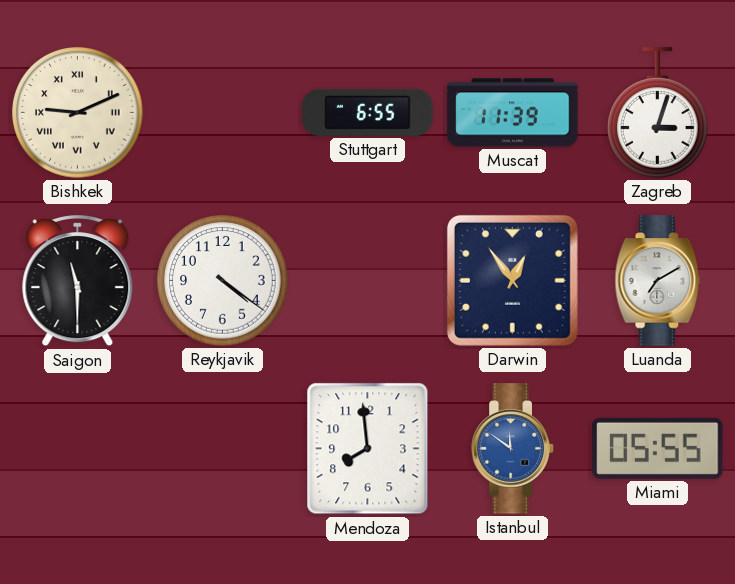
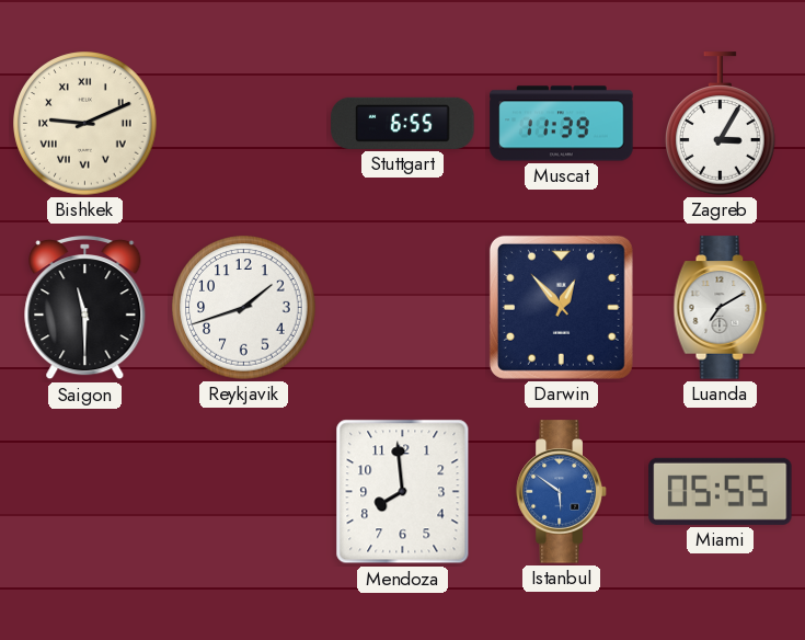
Zagreb: 3:03 -> 3:05 (721, 124)
Reykjavik: 4:21 -> 1:42 (244, 308)
Darwin: 12:54 -> 12:53 (561, 307)
Istanbul: 11:51 -> 5:51 (562, 492)
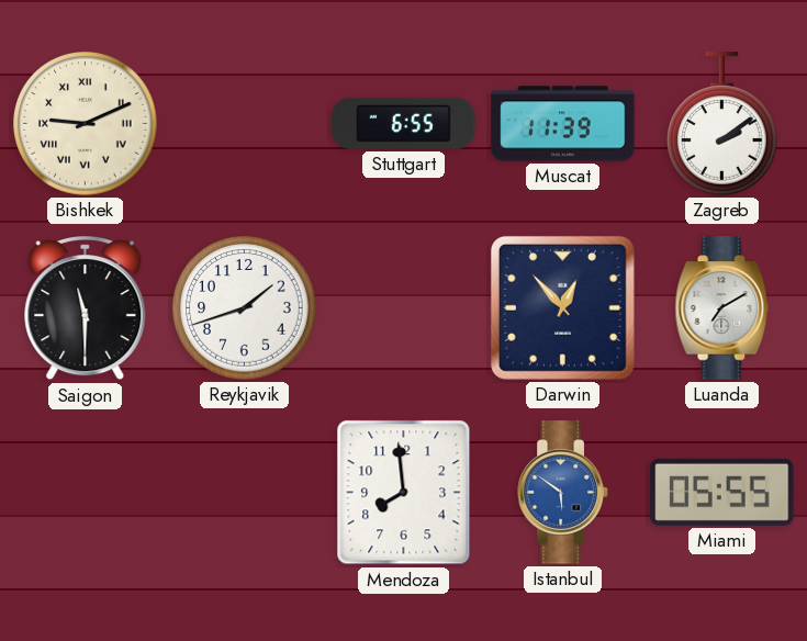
Zagreb: 3:05 -> 2:09 (722, 124)
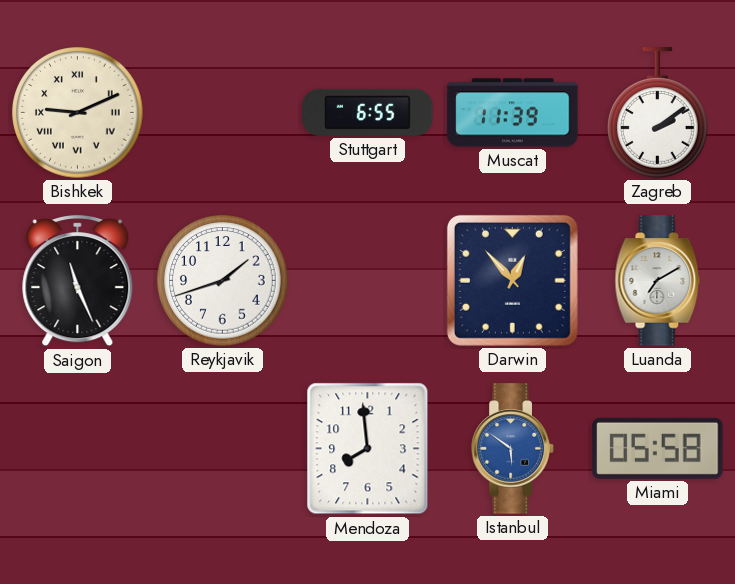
Saigon: 11:30 -> 11:26 (78, 282)
Miami: 05:55 -> 05:58 (658, 448)
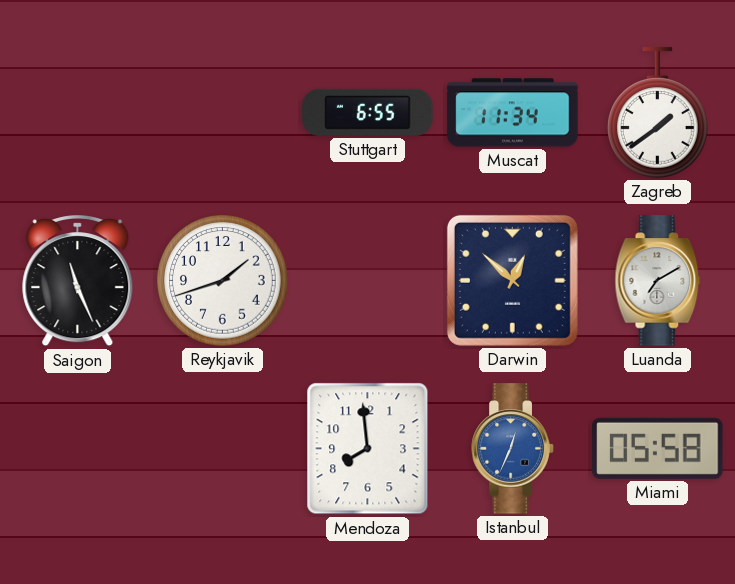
Bishkek: 9:11 -> none (78, 113)
Muscat: 11:39 -> 11:34 (513, 113)
Zagreb: 2:09 -> 1:39 (658, 113)
Darwin: 12:53 -> 12:52 (512, 280)
Istanbul: 5:51 -> 12:34 (513, 449)
